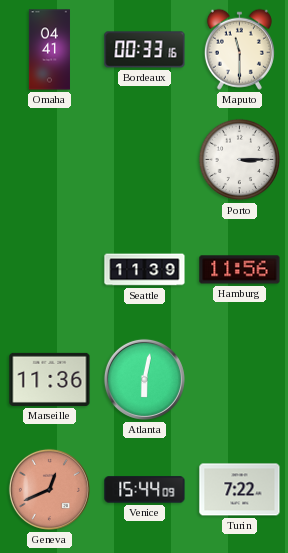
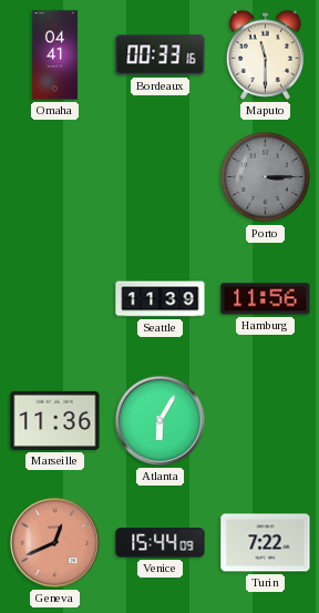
Porto dial: white -> grey (266, 177)
Atlanta: 6:02 -> 6:05 (159, 420)
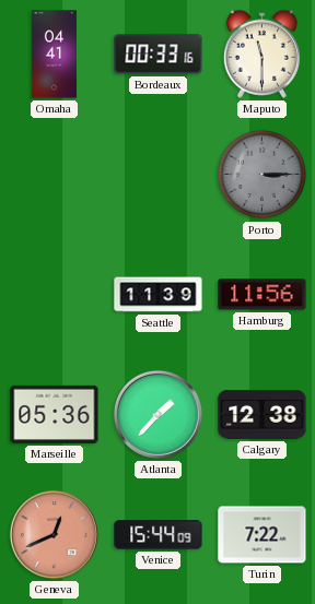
Marseille: 11:36 -> 05:36 (55, 414)
Atlanta: 6:05 -> 1:37 (157, 414)
Calgary: none -> 12:38 (262, 415)
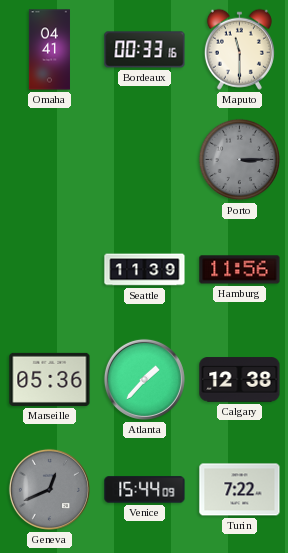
Geneva dial: salmon -> grey (49, 489)
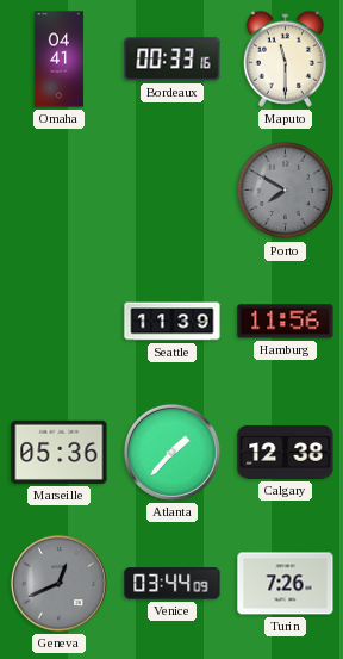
Porto: 3:15 -> 7:50 (286, 191)
Venice: 15:44 -> 03:44 (173, 584)
Turin: 7:22 -> 7:26 (286, 584)
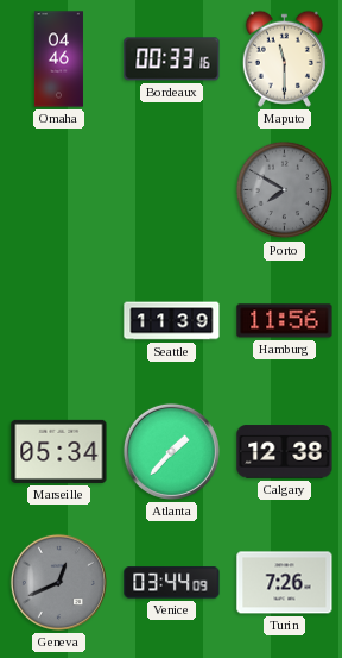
Omaha: 04:41 -> 04:46 (58, 59)
Marseille: 05:36 -> 05:34 (59, 451)
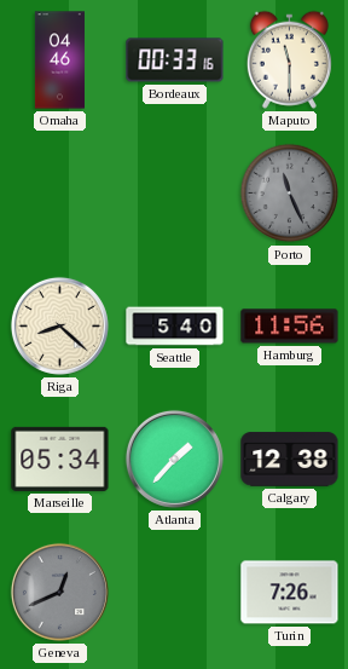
Porto: 7:50 -> 11:26 (290, 194)
Riga: none -> 8:22 (59, 325)
Seattle: 11:39 -> 5:40 (175, 327)
Venice: 03:44 -> none (172, 583)
